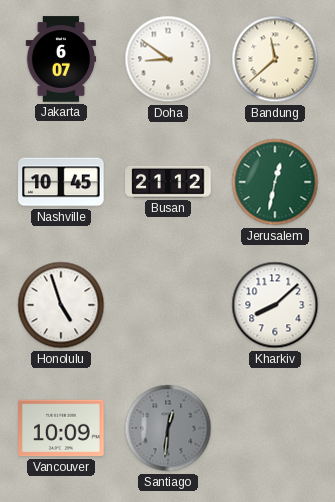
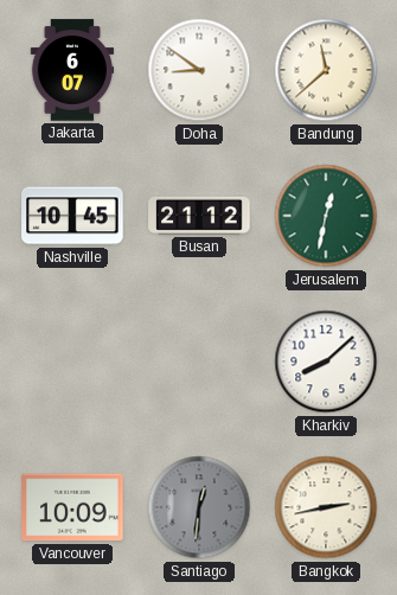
Honolulu: 4:57 -> none (61, 305)
Bangkok: none -> 2:43 (326, 507)
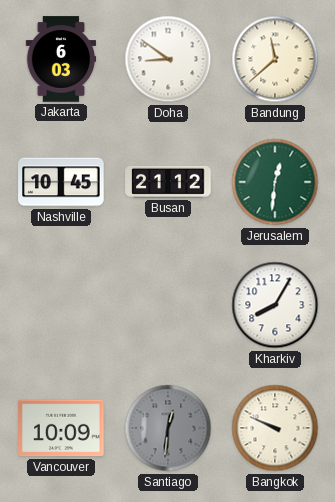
Jakarta: 6:07 -> 6:03 (61, 59)
Jerusalem: 12:32 -> 12:31 (275, 182)
Kharkiv: 8:08 -> 8:05 (275, 305)
Bangkok: 2:43 -> 9:49 (275, 428)
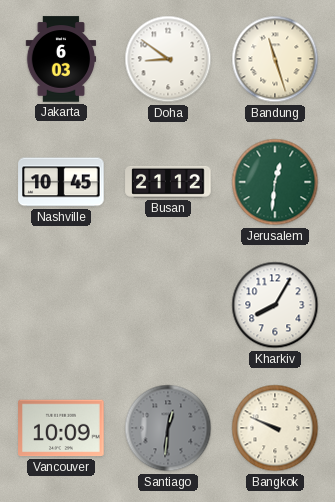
Bandung: 11:38 -> 11:27 (275, 59)
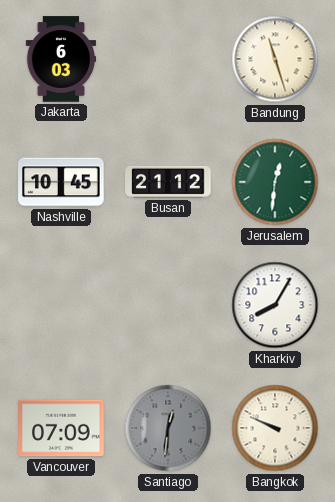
Doha: 8:51 -> none (168, 59)
Vancouver: 10:09 -> 07:09 (61, 428)
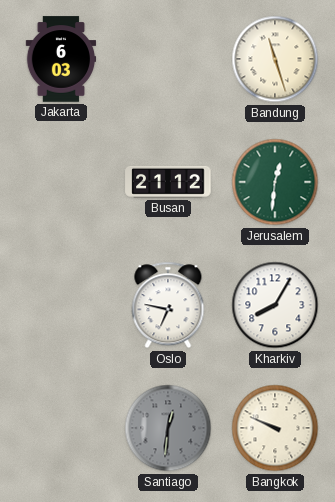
Nashville: 10:45 -> none (61, 182)
Oslo: none -> 6:47 (168, 305)
Vancouver: 07:09 -> none (61, 428)
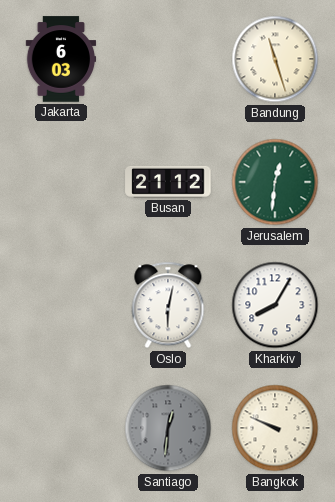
Oslo: 6:47 -> 6:02 (168, 305)
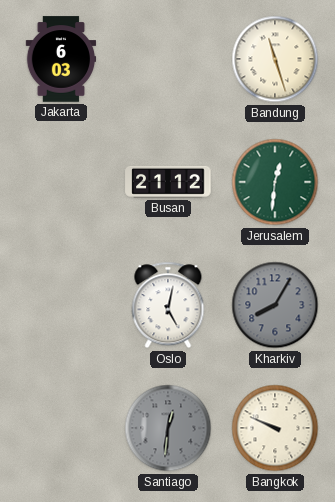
Oslo: 6:02 -> 5:02 (168, 305)
Kharkiv dial: white -> grey (275, 305)
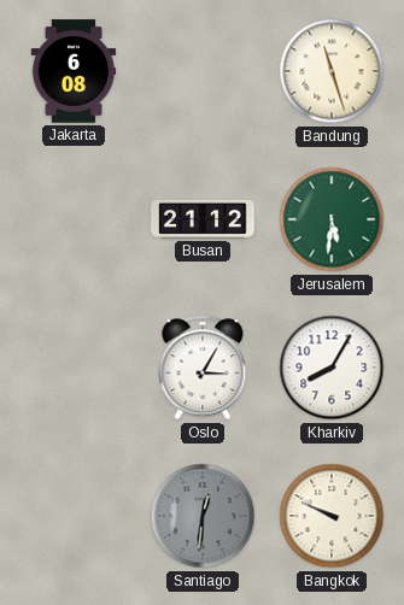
Jakarta: 6:03 -> 6:08 (74, 71)
Jerusalem: 12:31 -> 5:31 (332, 219)
Oslo: 5:02 -> 3:05 (203, 368)
Kharkiv dial: grey -> white (332, 368)
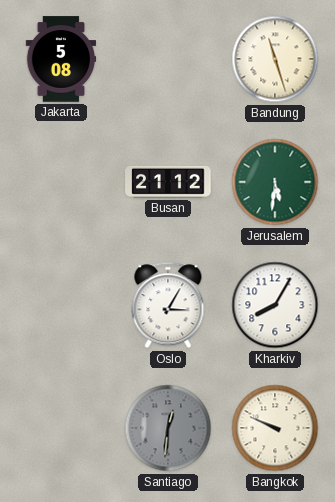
Jakarta: 6:08 -> 5:08 (61, 59)
